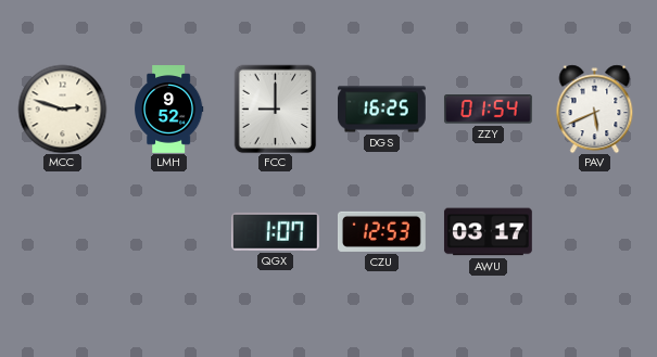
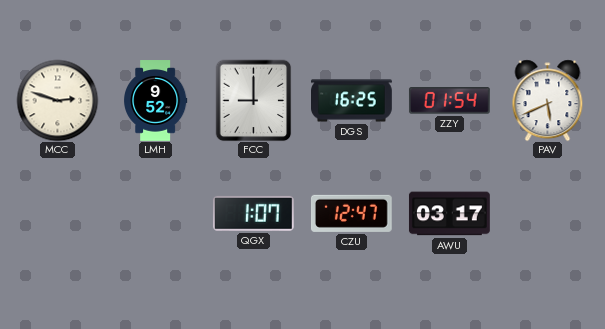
CZU: 12:53 -> 12:47 (351, 213)
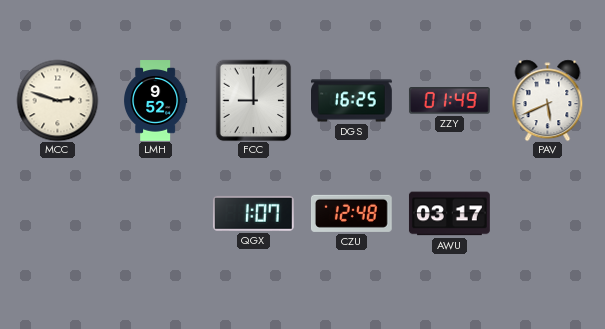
ZZY: 01:54 -> 01:49 (449, 101)
CZU: 12:47 -> 12:48 (351, 213)
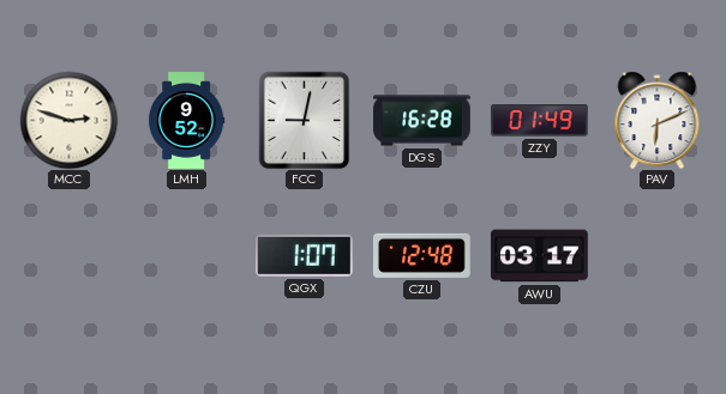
FCC: 9:00 -> 9:02 (305, 120)
DGS: 16:25 -> 16:28 (422, 121)
PAV: 5:41 -> 6:11 (658, 120)
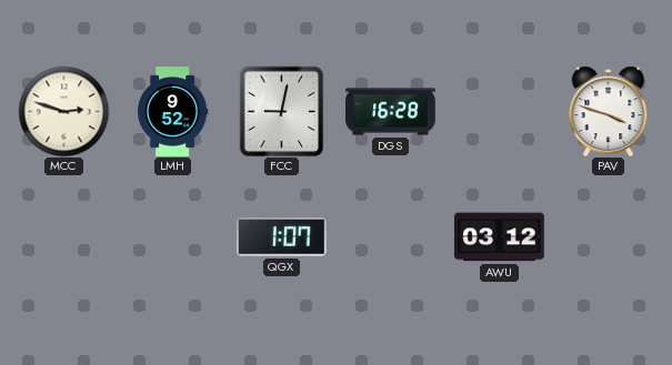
ZZY: 01:49 -> none (539, 121)
PAV: 6:11 -> 3:48 (609, 111)
CZU: 12:48 -> none (421, 255)
AWU: 03:17 -> 03:12 (500, 237)
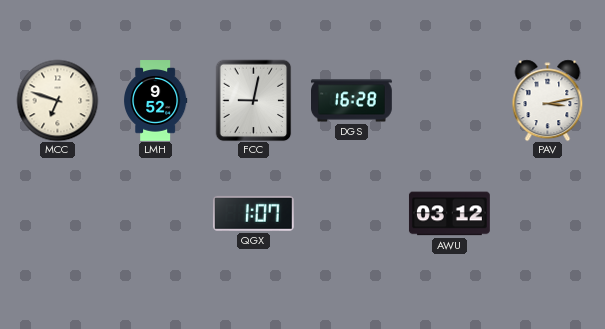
MCC: 2:48 -> 6:48 (57, 100)
PAV: 3:48 -> 3:13 (548, 100)
